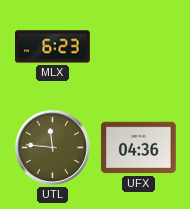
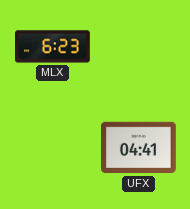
UTL: 11:46 -> none (52, 147)
UFX: 04:36 -> 04:41 (139, 148)
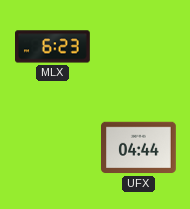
UFX: 04:41 -> 04:44 (139, 148)
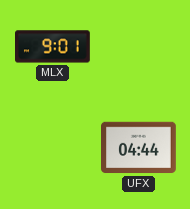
MLX: 6:23 -> 9:01 (53, 47)
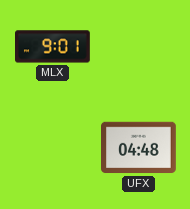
UFX: 04:44 -> 04:48 (139, 148)
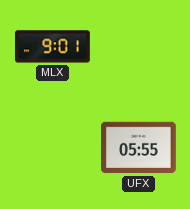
UFX: 04:48 -> 05:55 (139, 148)
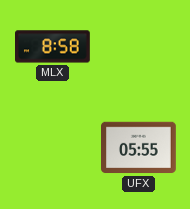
MLX: 9:01 -> 8:58 (53, 47)
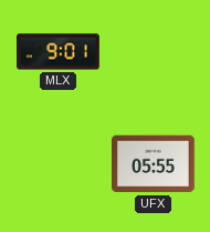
MLX: 8:58 -> 9:01 (59, 52)
